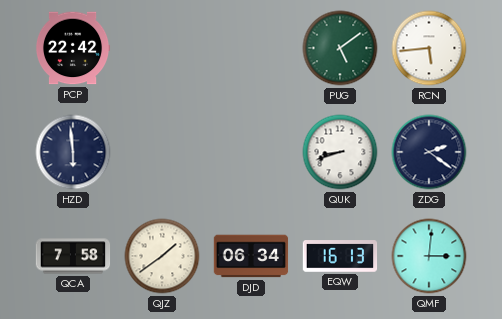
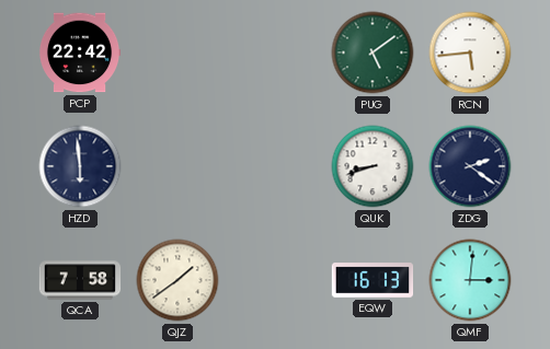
DJD: 06:34 -> none (251, 256)
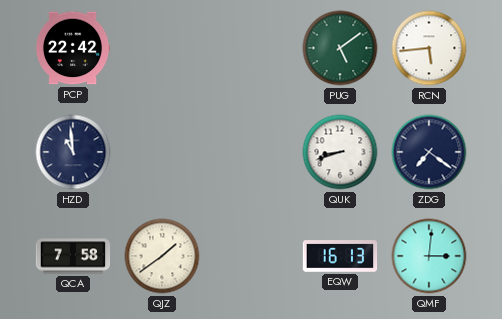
HZD: 5:59 -> 10:59 (73, 152)
ZDG: 2:21 -> 7:21 (429, 152)
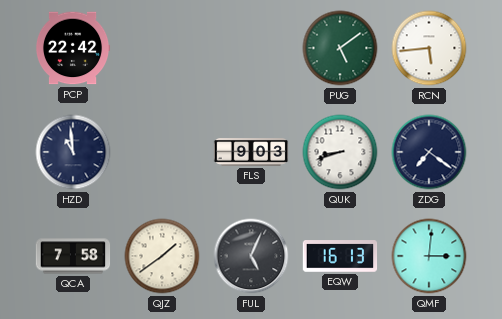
FLS: none -> 9:03 (251, 152)
FUL: none -> 5:04 (251, 256)
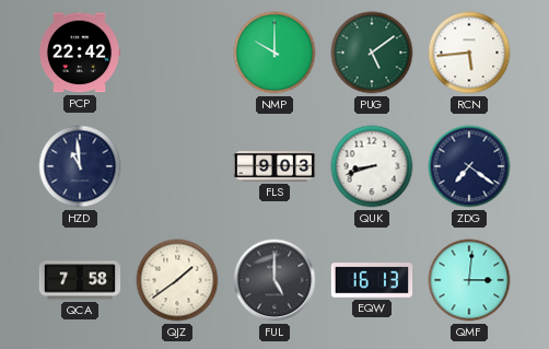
NMP: none -> 10:00 (274, 53)
FUL: 5:04 -> 5:00 (274, 280)
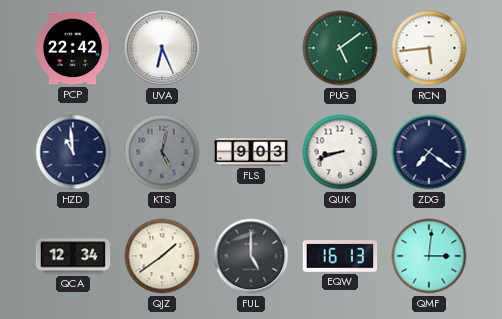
UVA: none -> 6:26 (162, 48)
NMP: 10:00 -> none (274, 53)
KTS: none -> 5:02 (162, 152)
QCA: 7:58 -> 12:34 (73, 256)
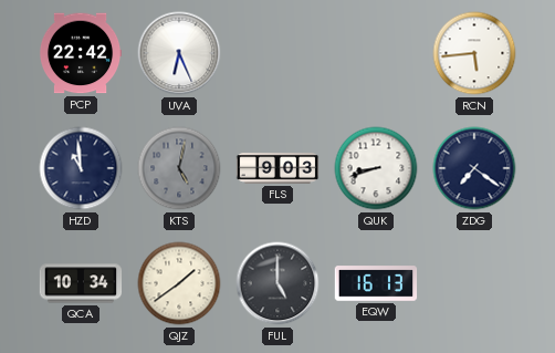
PUG: 5:09 -> none (340, 48)
QCA: 12:34 -> 10:34 (81, 283)
QMF: 3:01 -> none (429, 256)
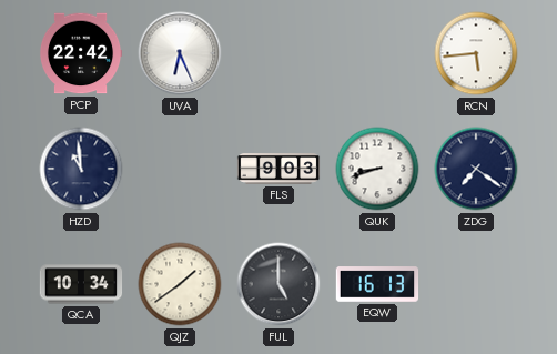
KTS: 5:02 -> none (179, 168)
